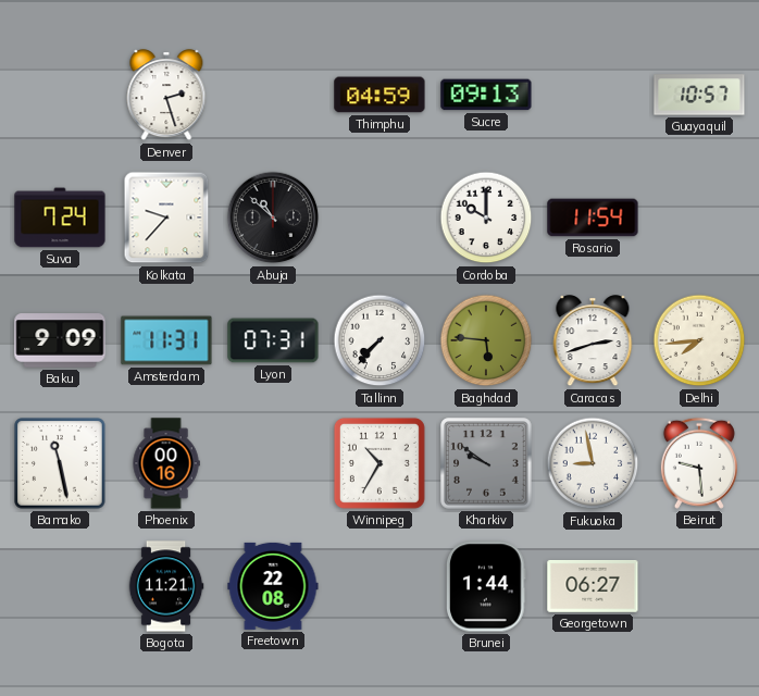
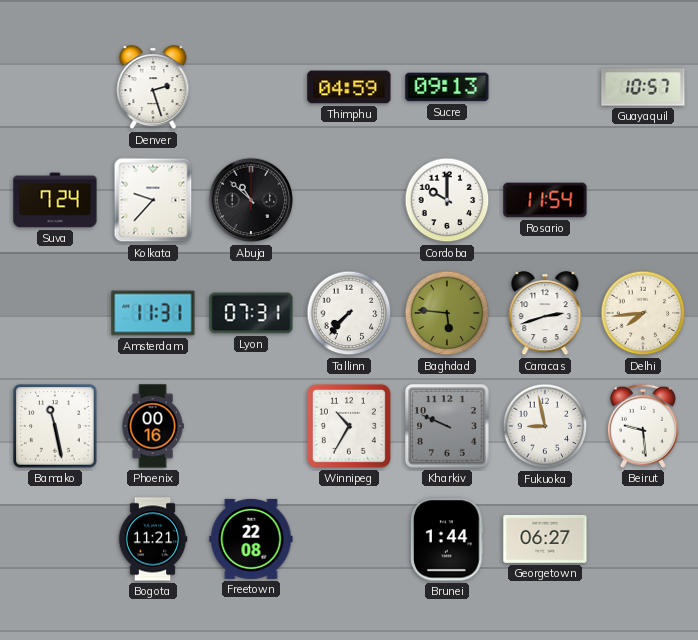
Baku: 9:09 -> none (60, 340)
Kharkiv: 9:51 -> 9:49 (447, 426)
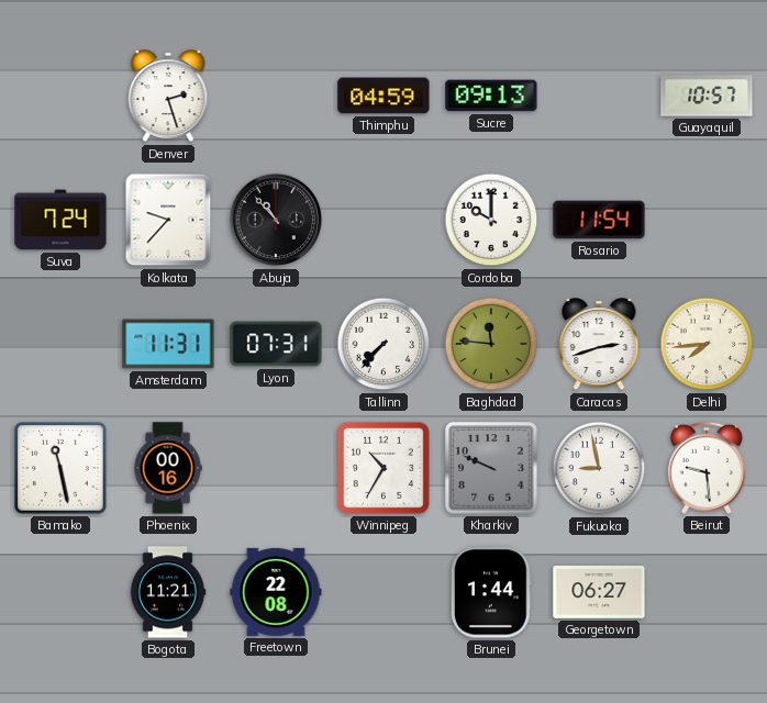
Abuja: 10:52 -> 10:53 (276, 220)
Baghdad: 5:46 -> 11:46 (491, 344)
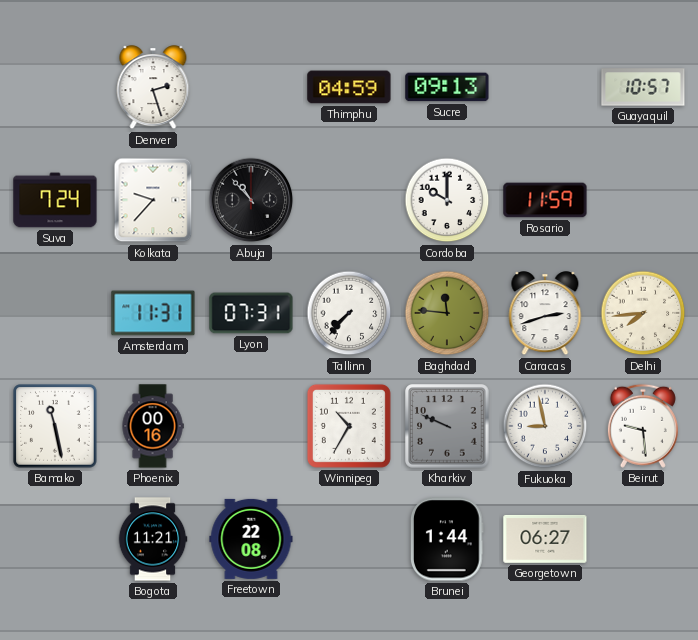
Rosario: 11:54 -> 11:59 (545, 200)
